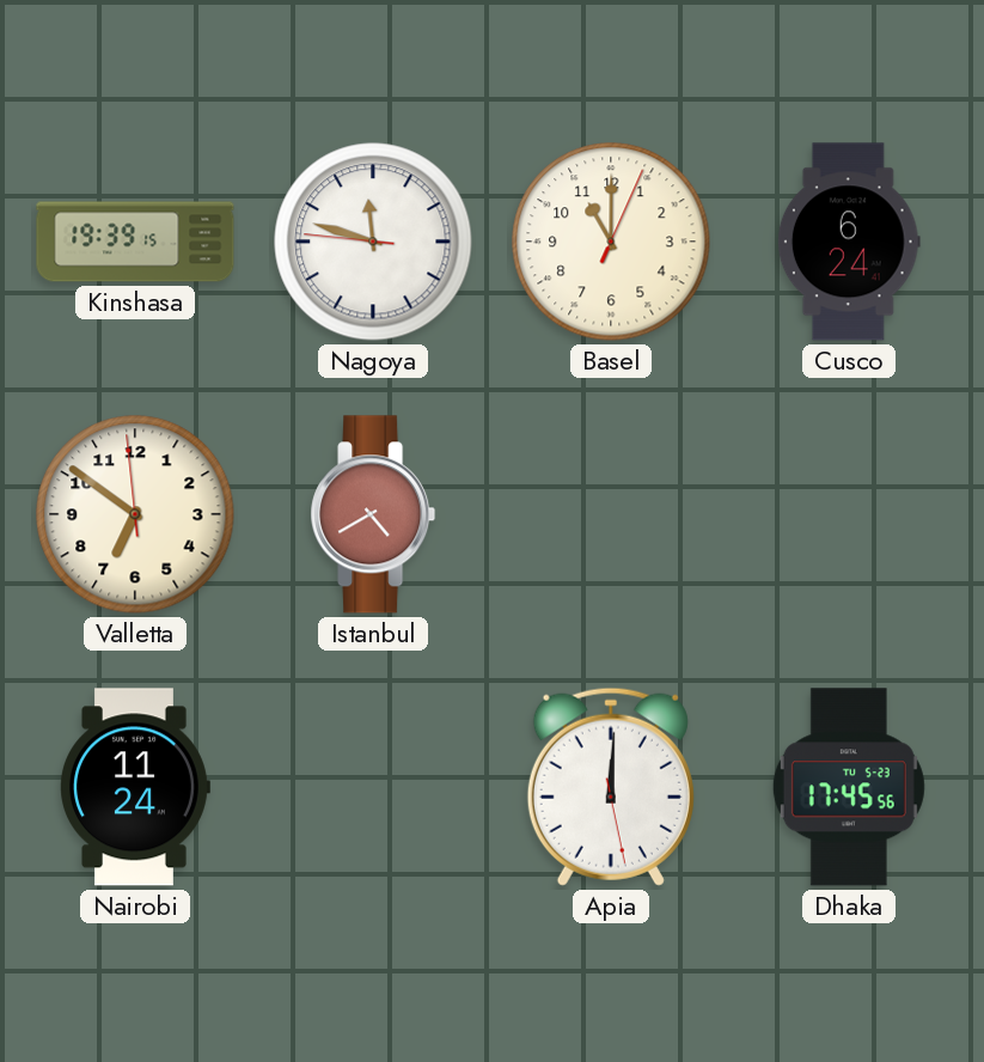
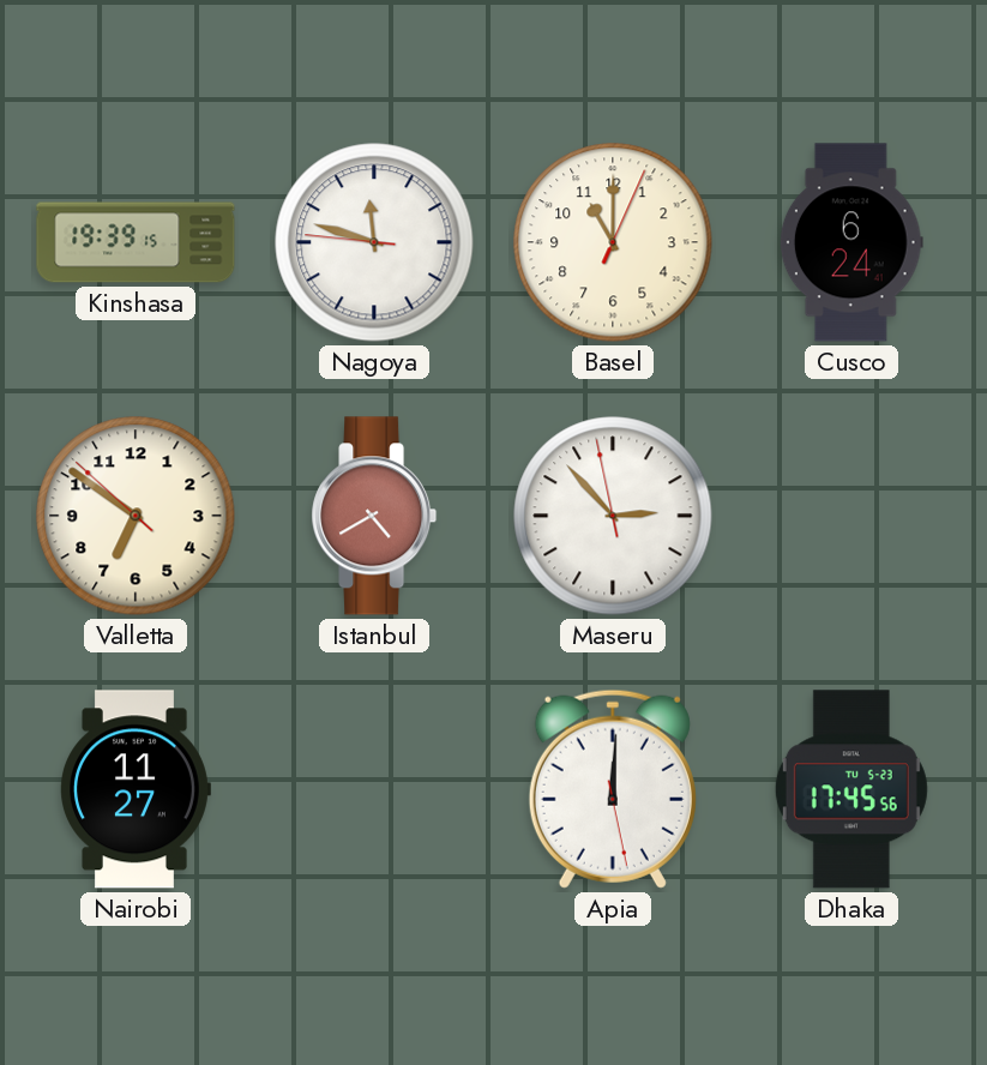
Valletta: 6:50:59 -> 6:50:52 (136, 516)
Maseru: none -> 2:52 (613, 516)
Nairobi: 11:24 -> 11:27 (136, 789)
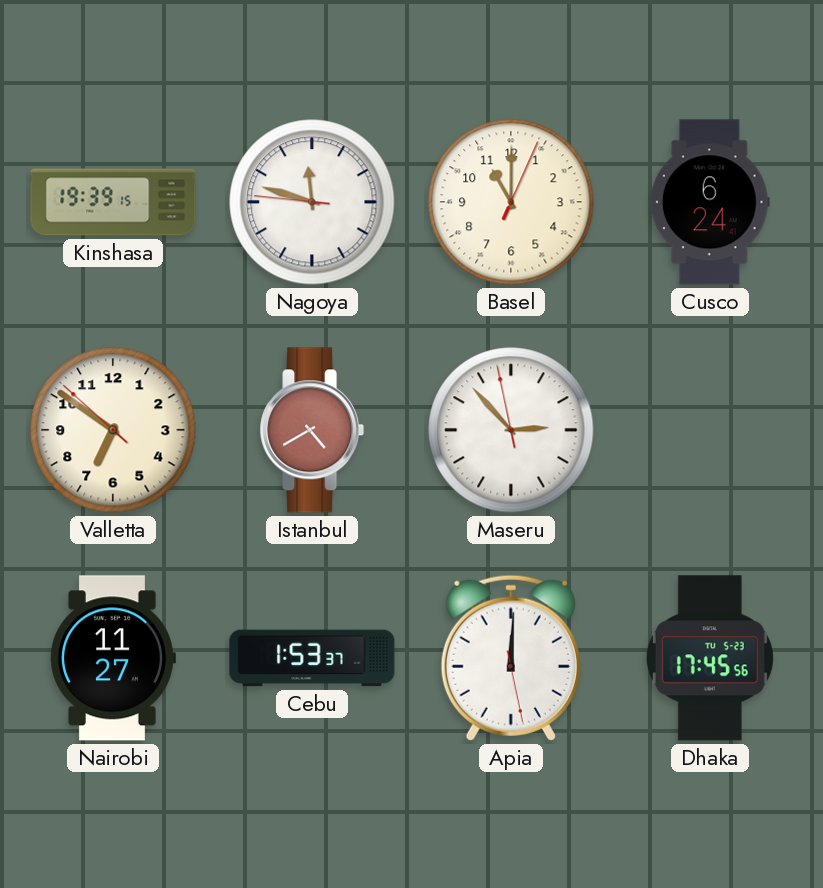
Cebu: none -> 1:53 (312, 658)
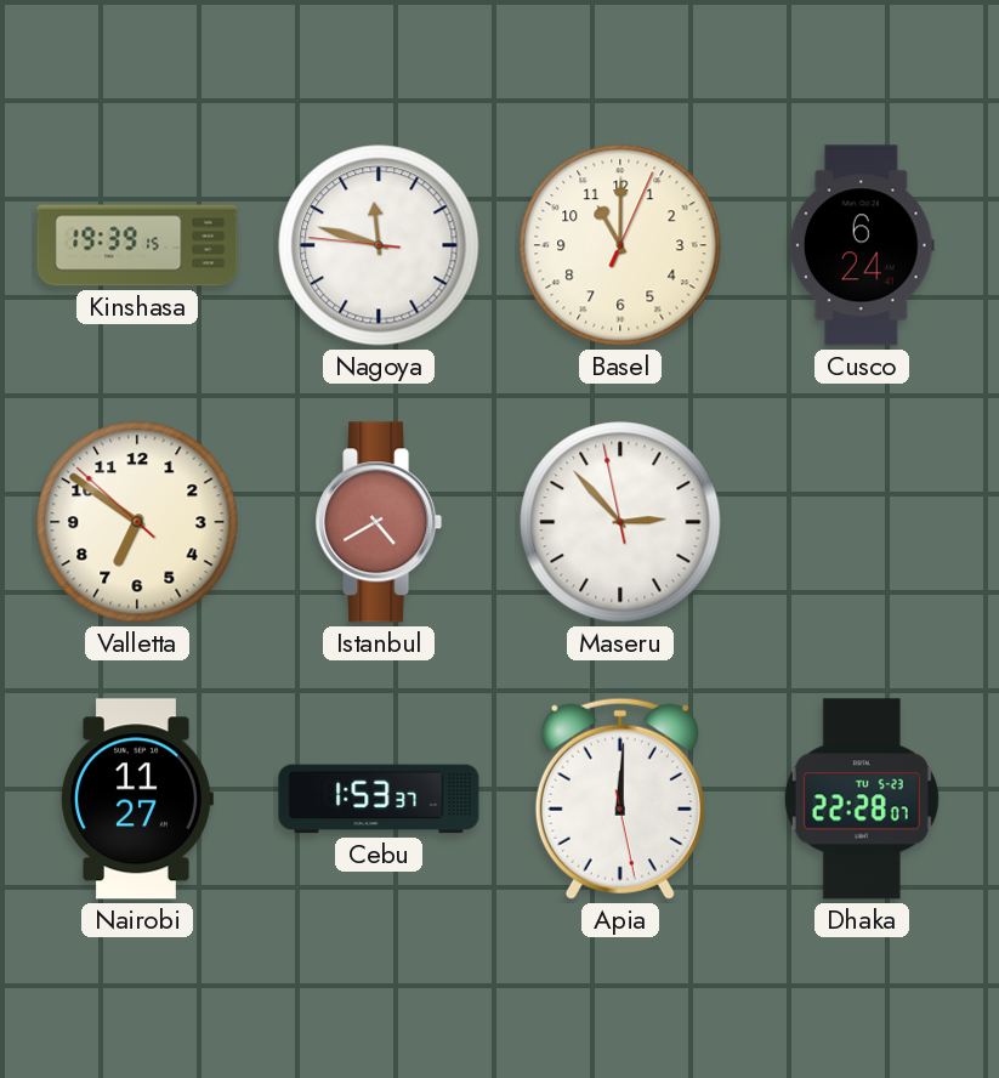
Dhaka: 17:45 -> 22:28 (862, 799)
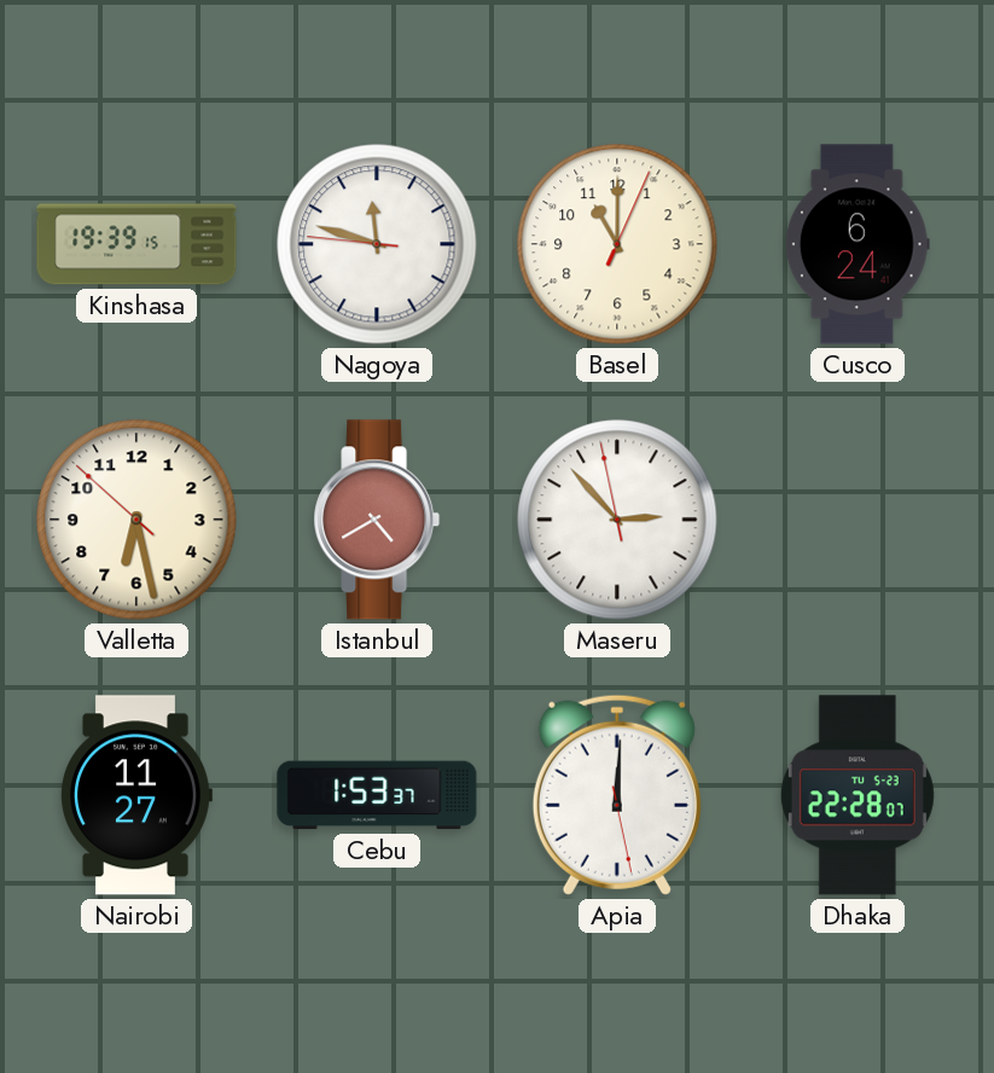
Valletta: 6:50 -> 6:27 (136, 520)
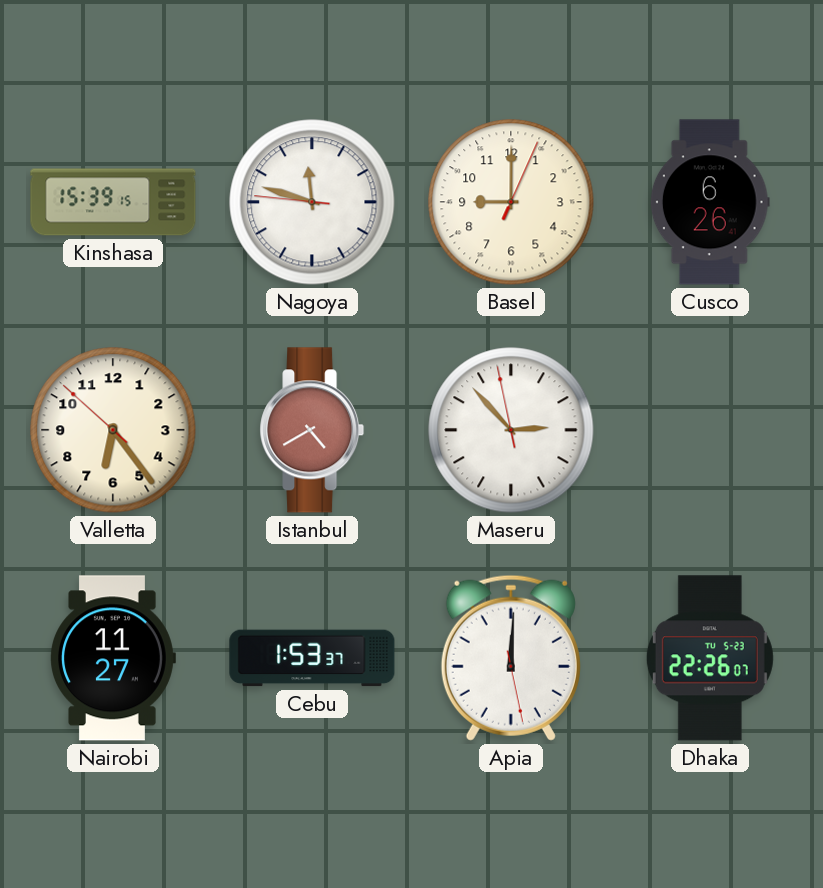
Kinshasa: 19:39 -> 15:39 (113, 202)
Basel: 11:00 -> 9:00 (511, 202)
Cusco: 6:24 -> 6:26 (710, 202)
Valletta: 6:27 -> 6:23 (113, 430)
Dhaka: 22:28 -> 22:26 (710, 658)
